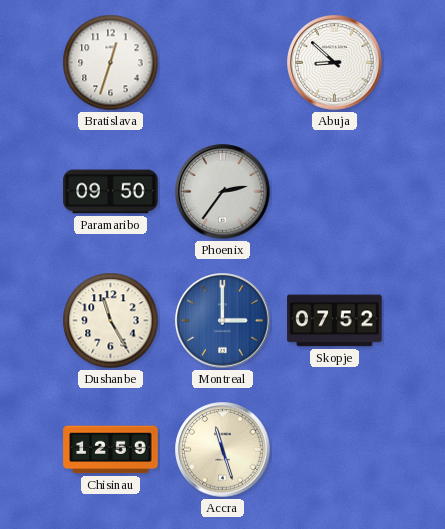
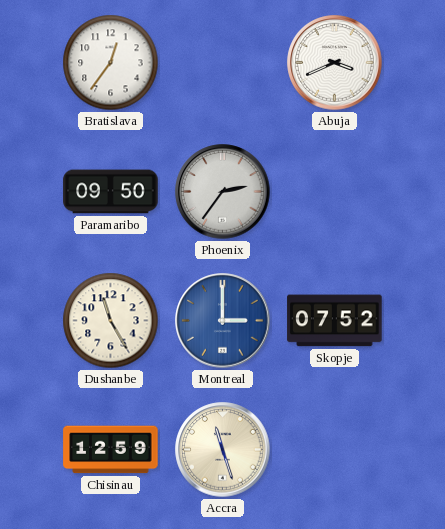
Bratislava: 12:33 -> 12:36 (111, 63)
Abuja: 8:52 -> 3:41 (335, 63)
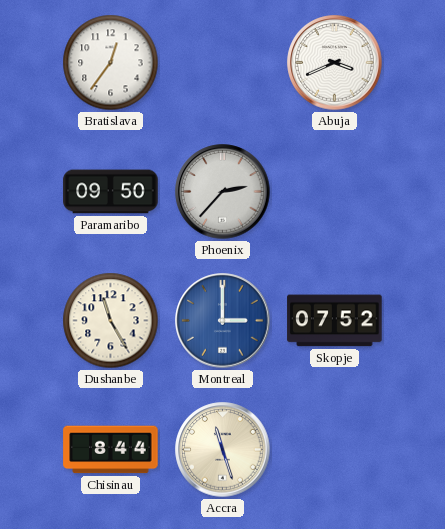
Phoenix: 2:36 -> 2:37 (223, 192)
Chisinau: 12:59 -> 8:44 (111, 450)
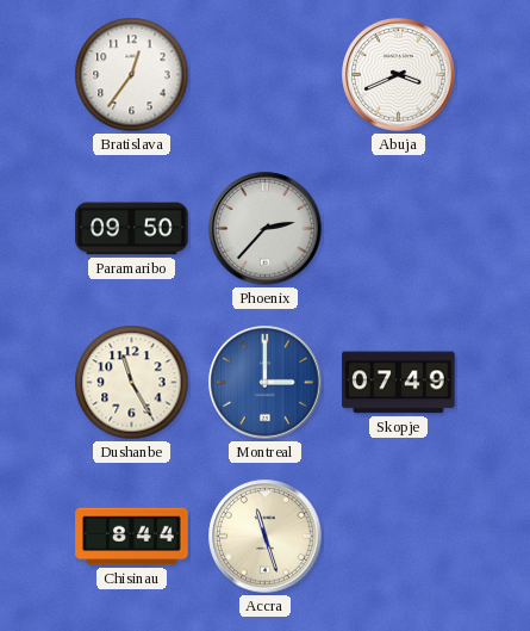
Skopje: 07:52 -> 07:49 (399, 383)
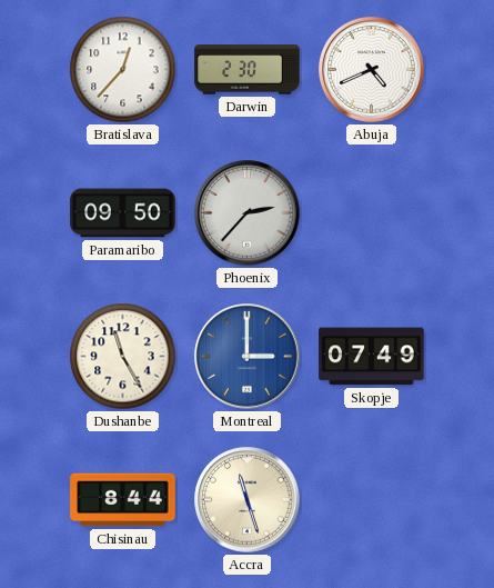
Bratislava: 12:36 -> 12:37 (123, 70)
Darwin: none -> 2:30 (248, 70)
Abuja: 3:41 -> 4:41 (372, 70)
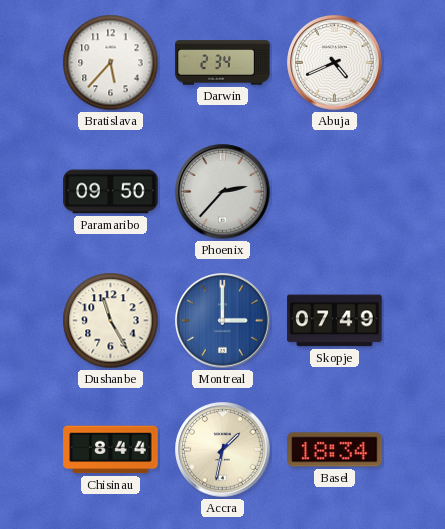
Bratislava: 12:37 -> 5:37 (111, 63)
Darwin: 2:30 -> 2:34 (223, 63)
Accra: 11:27 -> 1:32 (223, 450)
Basel: none -> 18:34 (335, 450)
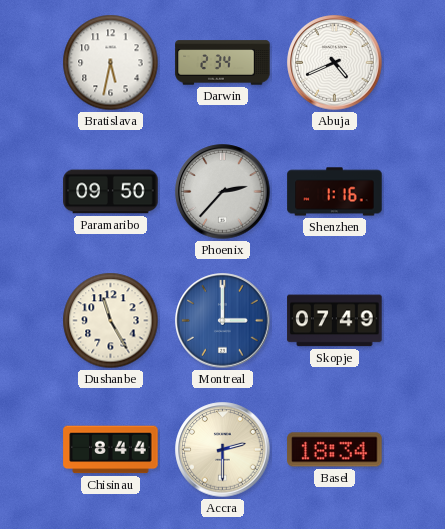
Bratislava: 5:37 -> 5:32 (111, 63)
Shenzhen: none -> 1:16 (335, 192)
Accra: 1:32 -> 2:30 (223, 450)
